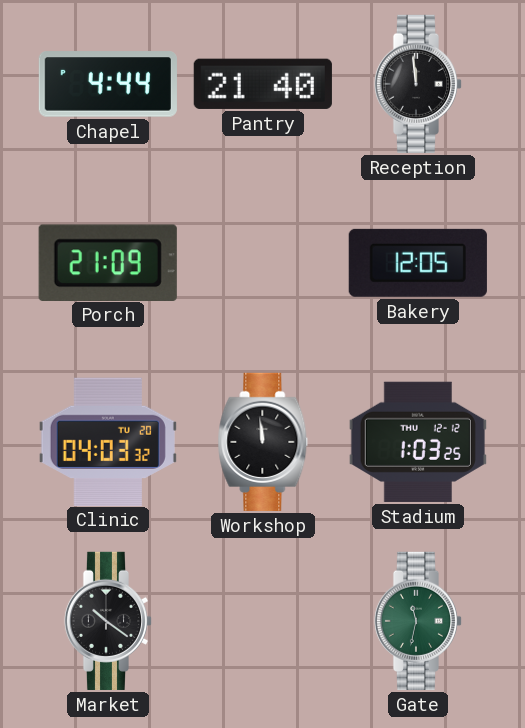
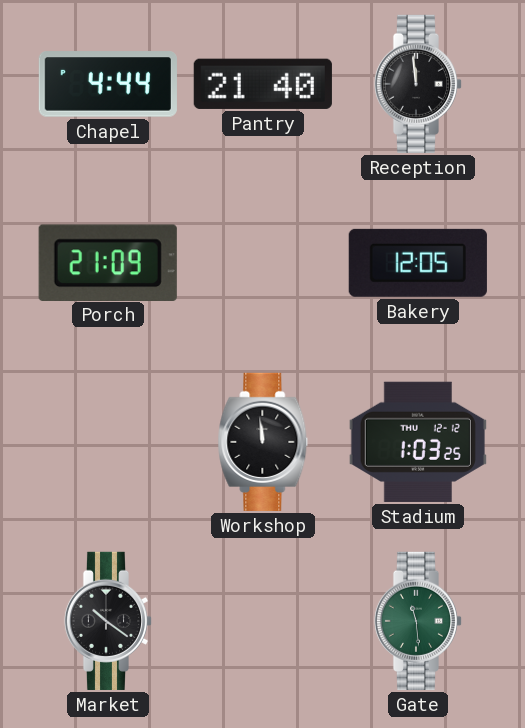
Clinic: 04:03 -> none (108, 441)
Gate: 11:32 -> 11:29 (418, 621)
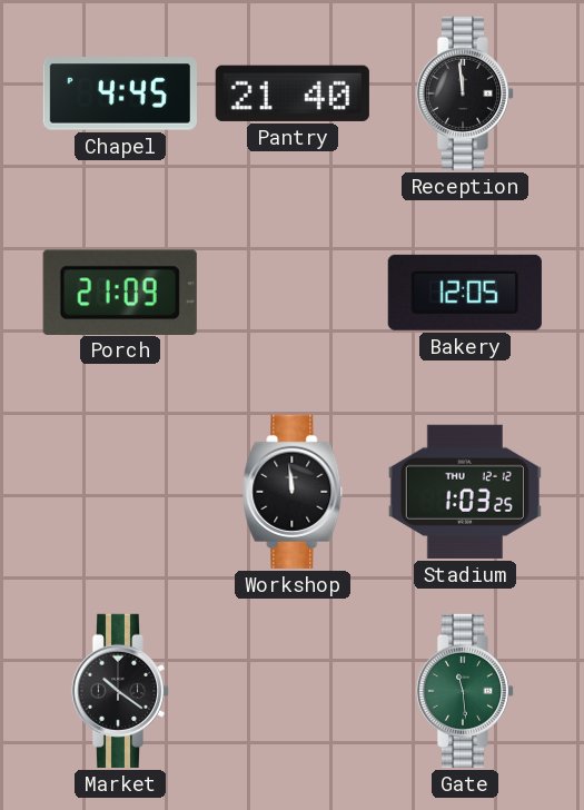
Chapel: 4:44 -> 4:45 (120, 93)
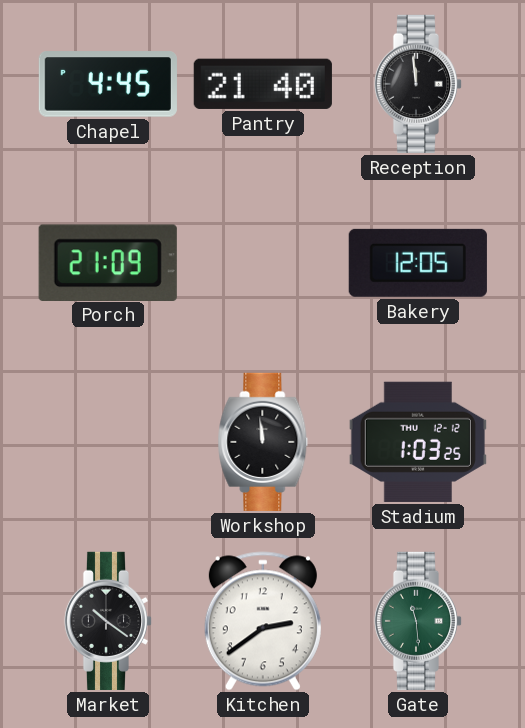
Kitchen: none -> 2:39 (263, 621)
